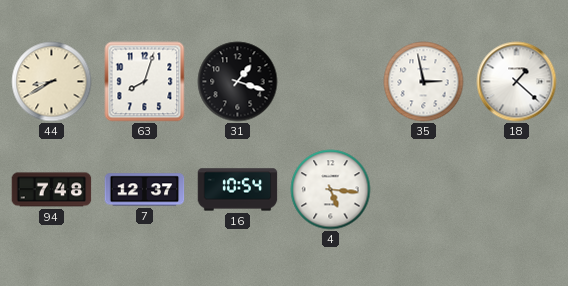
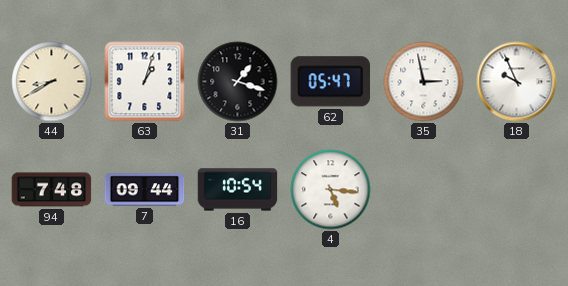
63: 8:03 -> 1:03 (145, 82)
62: none -> 05:47 (330, 82)
18: 1:22 -> 9:56 (517, 82)
7: 12:37 -> 09:44 (145, 190)
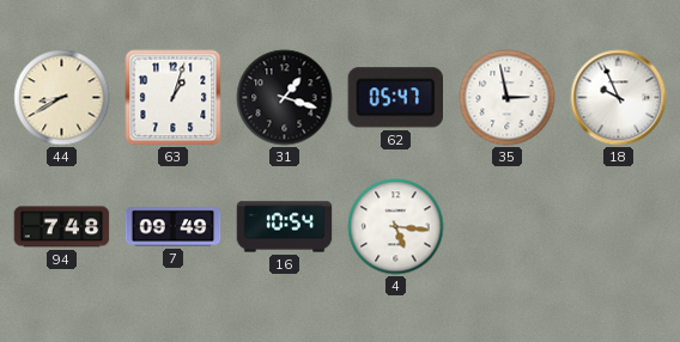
7: 09:44 -> 09:49 (174, 227)
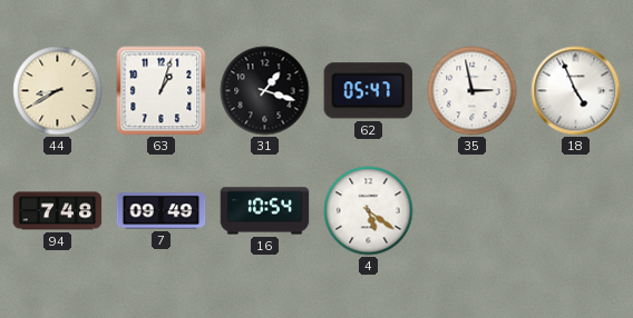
18: 9:56 -> 4:56 (576, 91)
4: 5:16 -> 5:21 (369, 211)
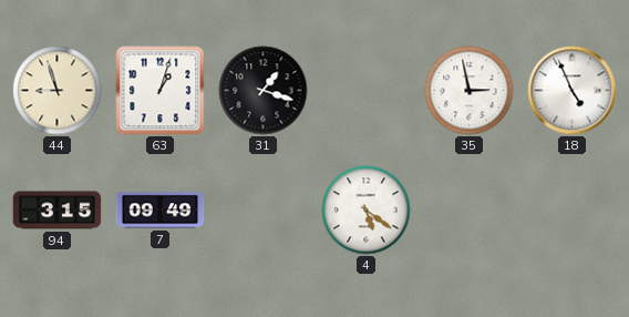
44: 8:40 -> 8:57 (58, 91)
62: 05:47 -> none (368, 91)
94: 7:48 -> 3:15 (58, 211)
16: 10:54 -> none (265, 211)
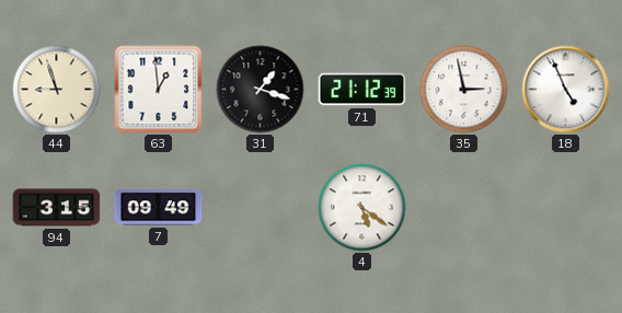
63: 1:03 -> 12:59 (159, 90)
71: none -> 21:12 (362, 90)
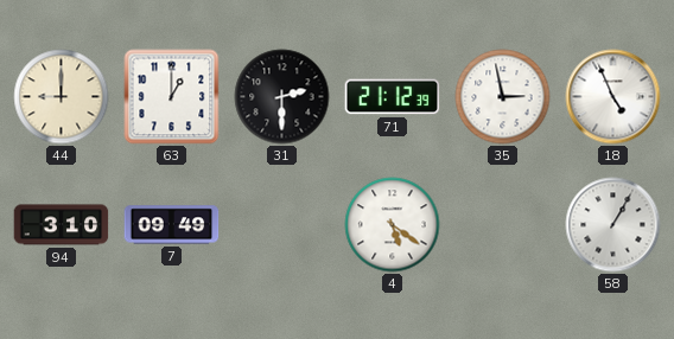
44: 8:57 -> 9:00 (62, 97)
63: 12:59 -> 1:00 (172, 97)
31: 1:18 -> 2:30 (282, 97)
94: 3:15 -> 3:10 (62, 225)
58: none -> 1:05 (613, 225)
